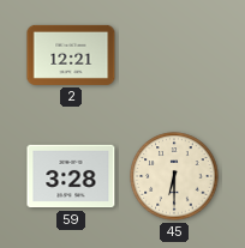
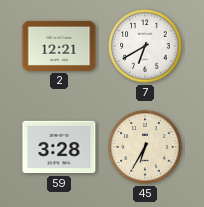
7: none -> 6:40 (145, 46)
45: 6:30 -> 6:35 (145, 147)
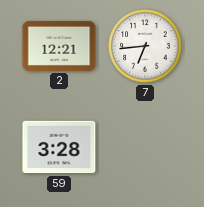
7: 6:40 -> 6:44 (145, 46)
45: 6:35 -> none (145, 147)
